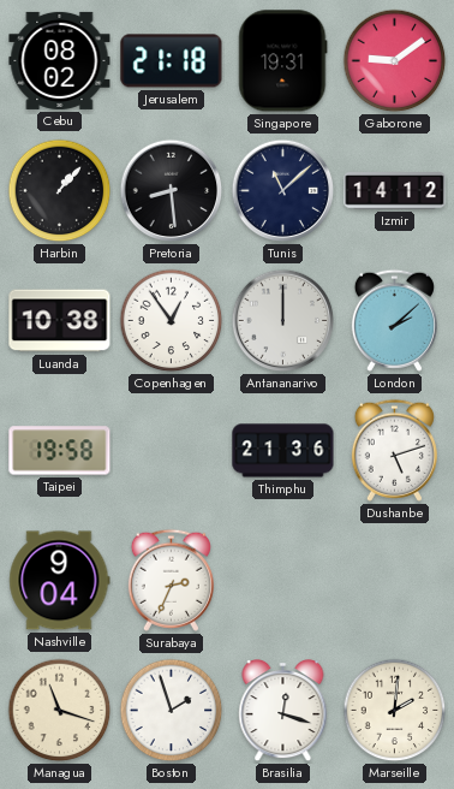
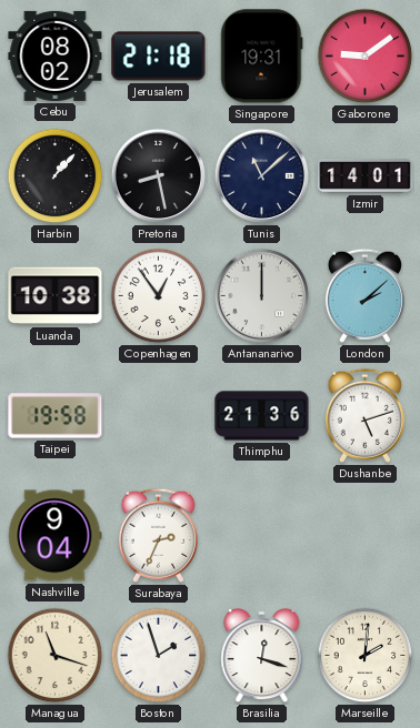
Pretoria: 8:29 -> 8:28 (159, 176)
Izmir: 14:12 -> 14:01 (366, 176)
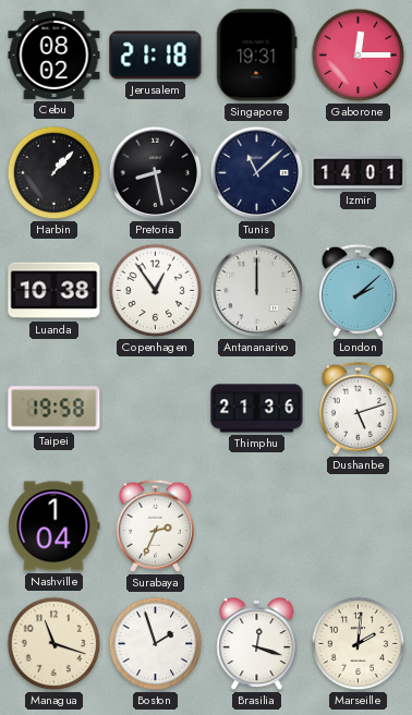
Gaborone: 9:09 -> 12:15 (359, 56)
Nashville: 9:04 -> 1:04 (54, 526)
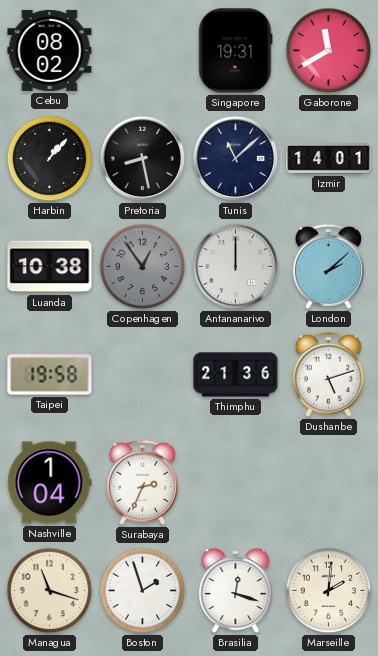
Jerusalem: 21:18 -> none (156, 56)
Gaborone: 12:15 -> 11:40 (329, 51)
Copenhagen dial: white -> grey (143, 267)
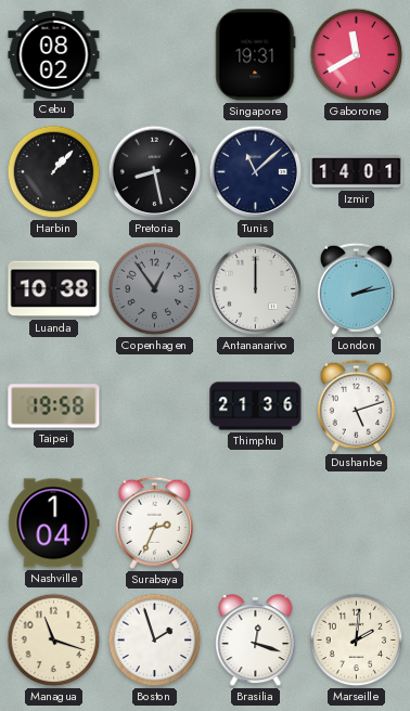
London: 2:08 -> 2:13 (356, 288)
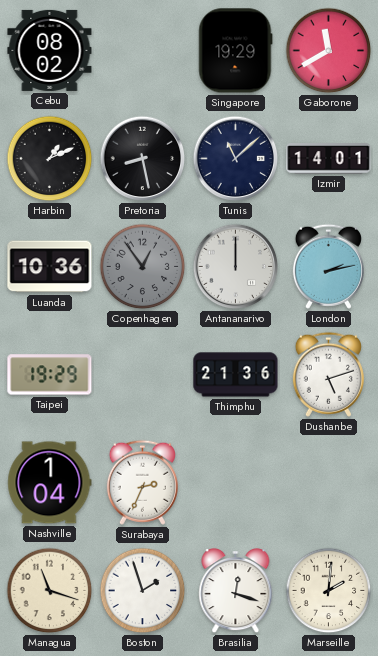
Singapore: 19:31 -> 19:29 (236, 51)
Harbin: 1:07 -> 1:11 (50, 159)
Luanda: 10:38 -> 10:36 (50, 267)
Taipei: 19:58 -> 19:29 (50, 375)
